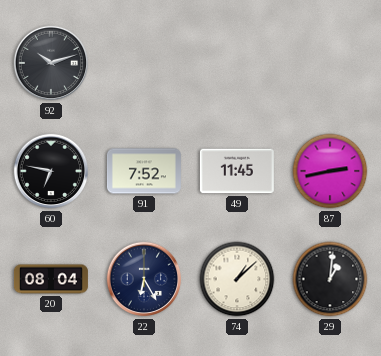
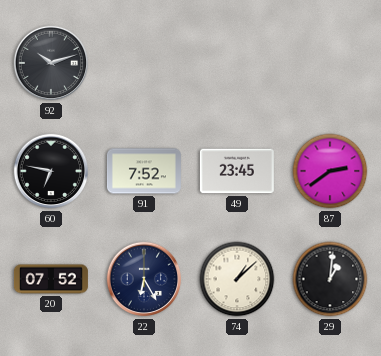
49: 11:45 -> 23:45 (237, 171)
87: 2:43 -> 2:39 (330, 171)
20: 08:04 -> 07:52 (51, 279)
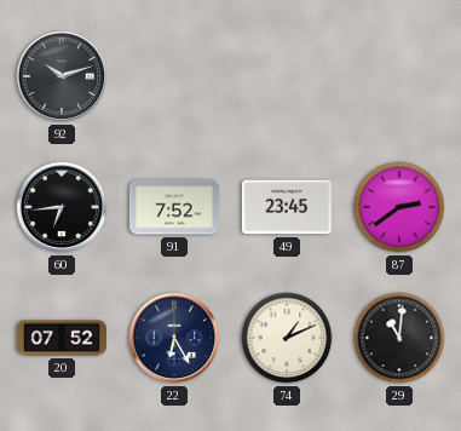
60: 6:47 -> 6:44 (62, 207)
74: 1:08 -> 1:11 (287, 338)
29: 1:01 -> 11:01 (399, 338)
